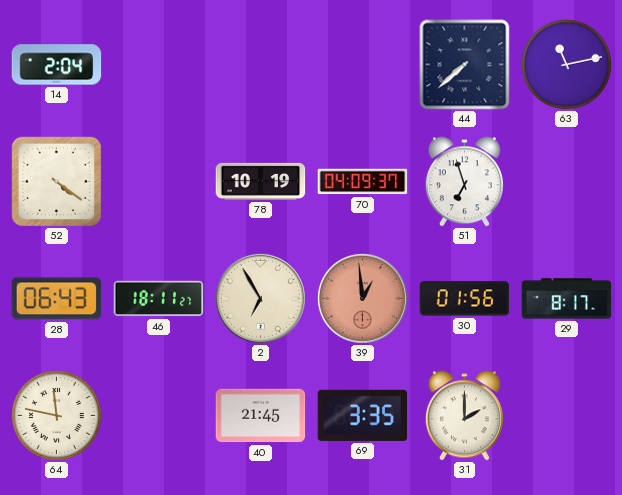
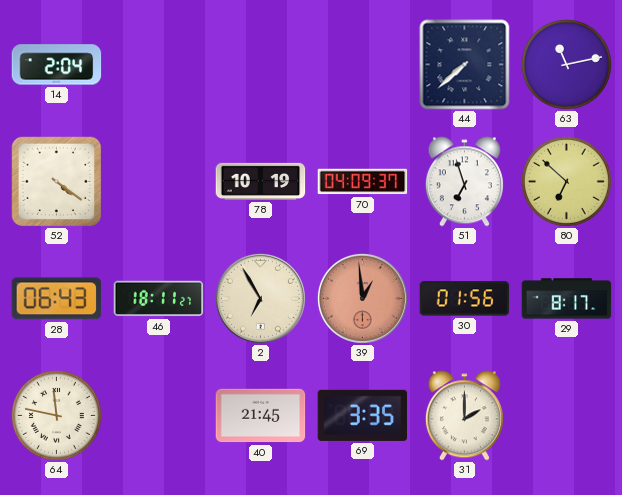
80: none -> 6:52 (566, 181)
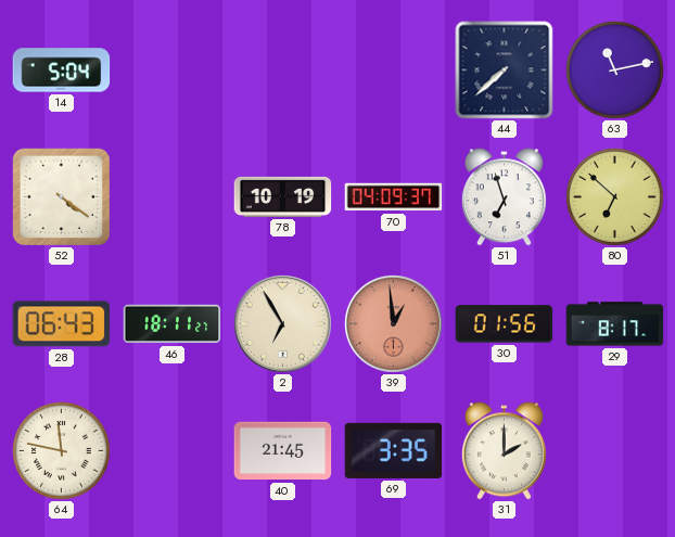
14: 2:04 -> 5:04 (62, 71)
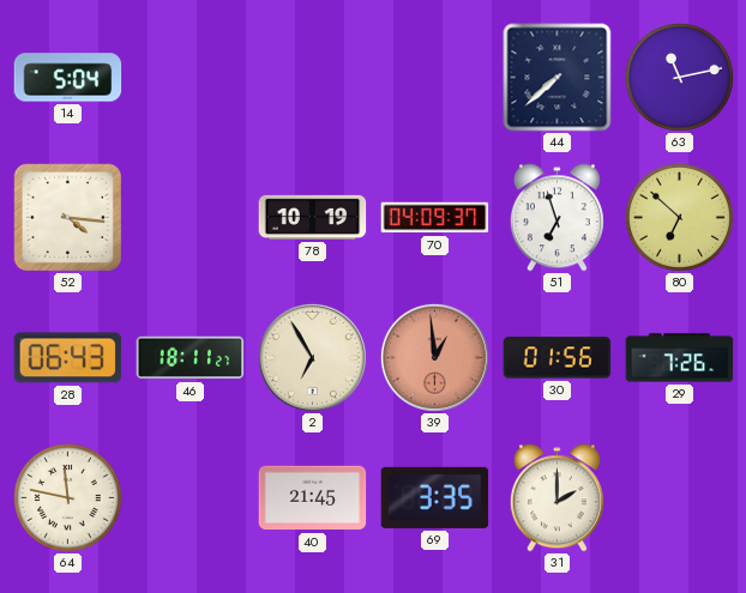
52: 4:21 -> 4:16 (67, 217)
29: 8:17 -> 7:26 (680, 358)
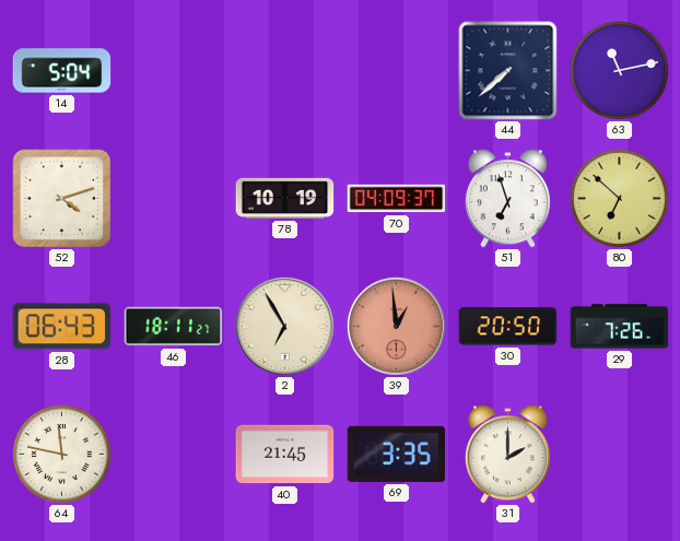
52: 4:16 -> 4:12 (61, 198)
30: 01:56 -> 20:50 (508, 327)
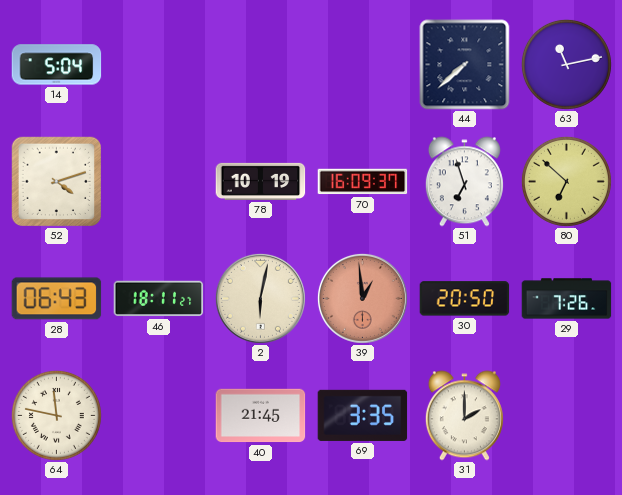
70: 04:09 -> 16:09 (363, 182)
2: 6:55 -> 6:02 (260, 298)
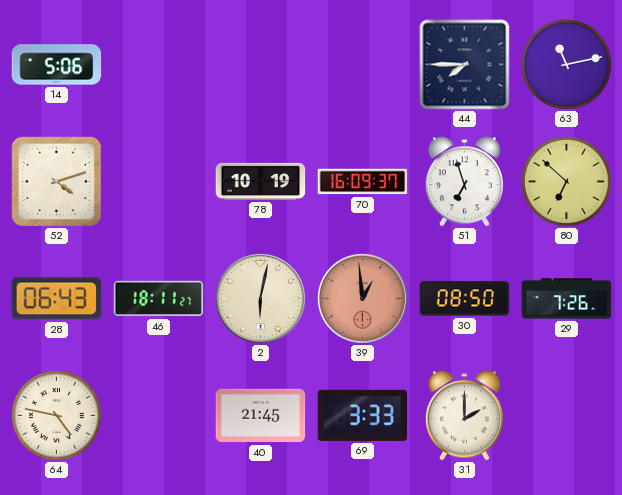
14: 5:04 -> 5:06 (57, 65)
44: 7:38 -> 7:45 (465, 65)
30: 20:50 -> 08:50 (465, 299)
64: 11:47 -> 4:47 (56, 415)
69: 3:35 -> 3:33 (363, 415)
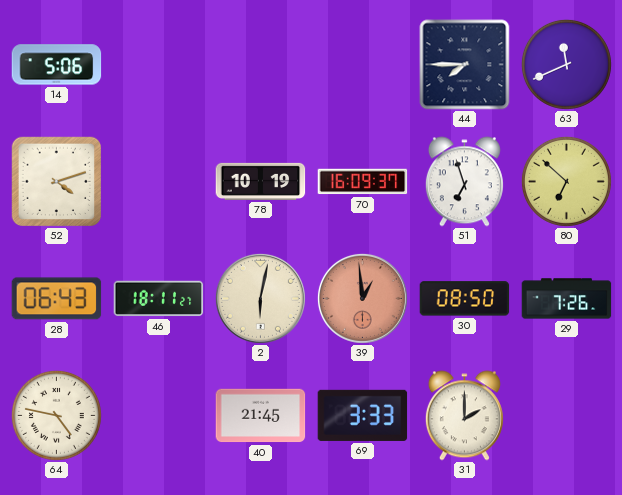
63: 11:13 -> 11:41 (566, 64)
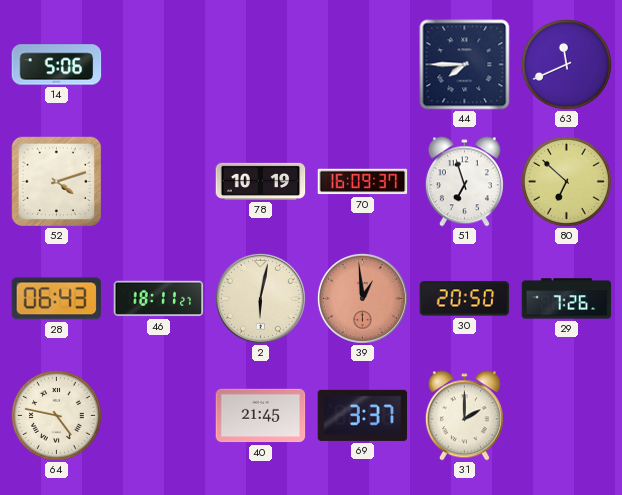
30: 08:50 -> 20:50 (465, 299)
69: 3:33 -> 3:37 (363, 415)
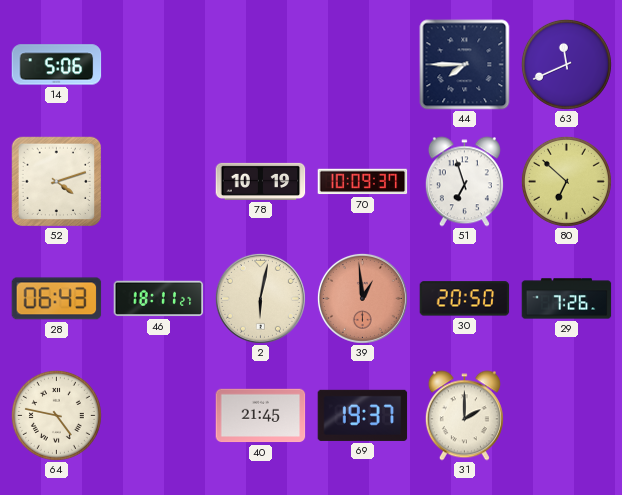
70: 16:09 -> 10:09 (363, 182)
69: 3:37 -> 19:37 (363, 415)
